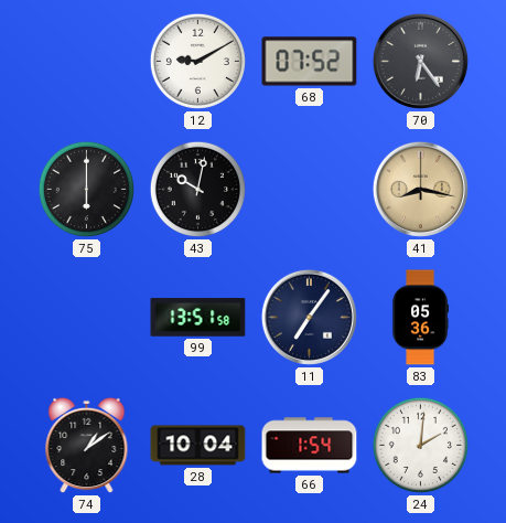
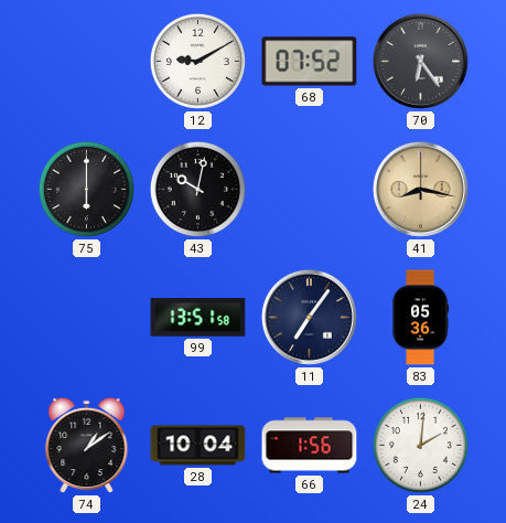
66: 1:54 -> 1:56 (310, 446)
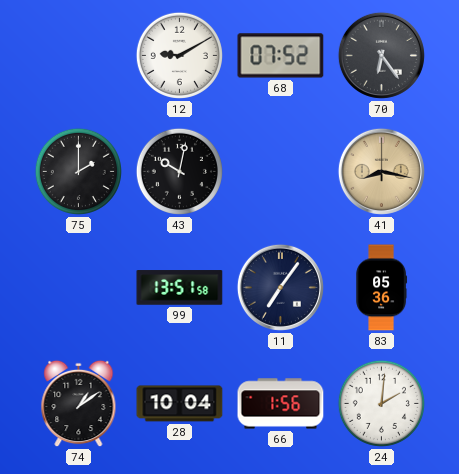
75: 6:00 -> 2:00 (78, 171)
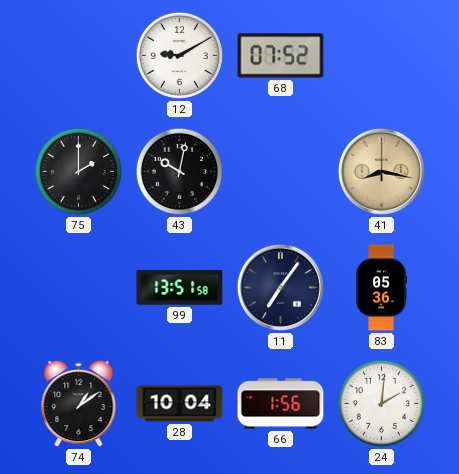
70: 6:24 -> none (381, 55)
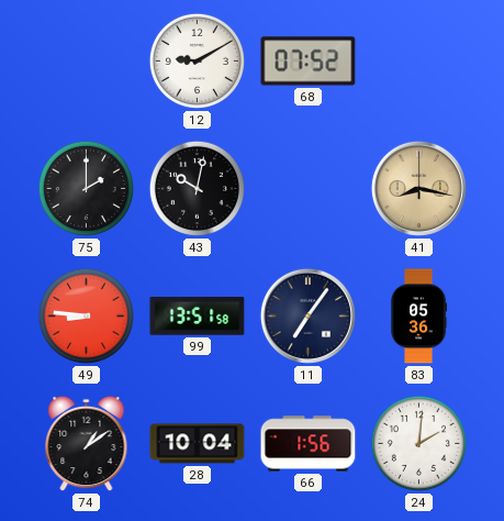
49: none -> 8:46 (86, 315)
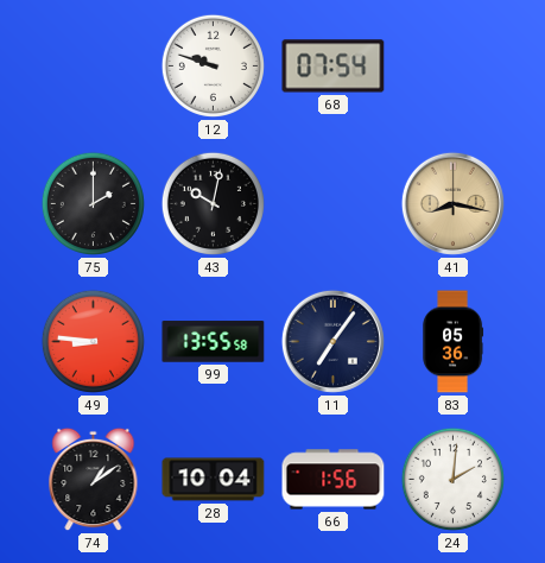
12: 9:10 -> 9:48 (213, 65)
68: 07:52 -> 07:54 (334, 67)
99: 13:51 -> 13:55 (214, 342)
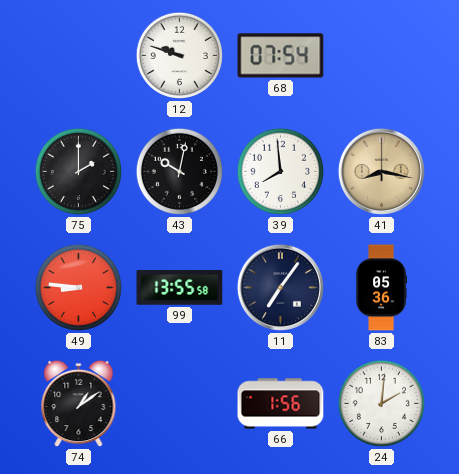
39: none -> 7:59 (280, 171)
28: 10:04 -> none (214, 480)
